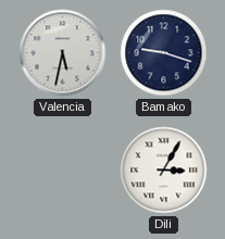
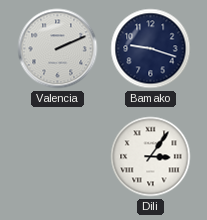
Valencia: 5:32 -> 2:11 (58, 49)
Dili: 3:05 -> 3:06 (151, 157)
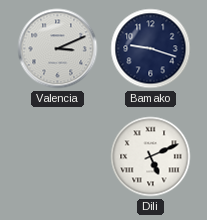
Valencia: 2:11 -> 3:11 (58, 49)
Dili: 3:06 -> 5:11 (151, 157)
